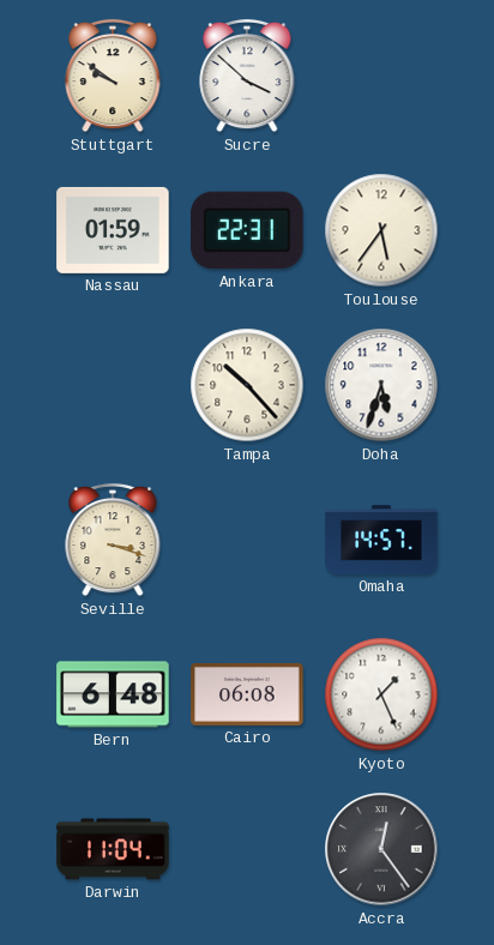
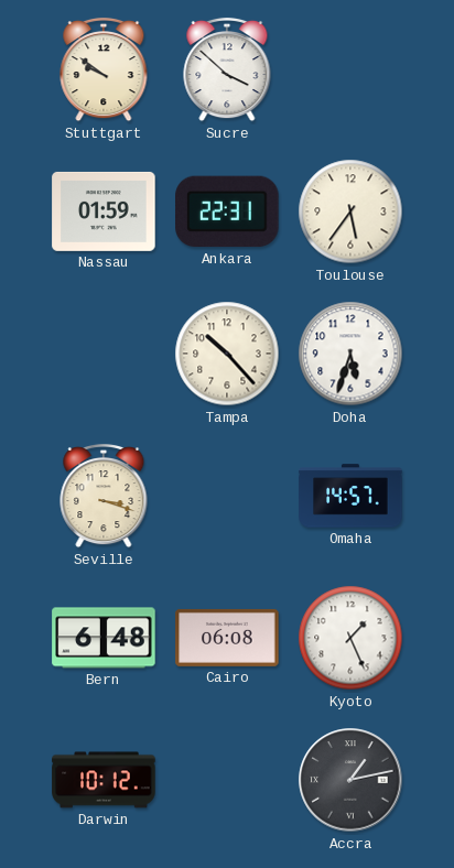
Darwin: 11:04 -> 10:12 (104, 780)
Accra: 12:24 -> 1:13 (350, 780)
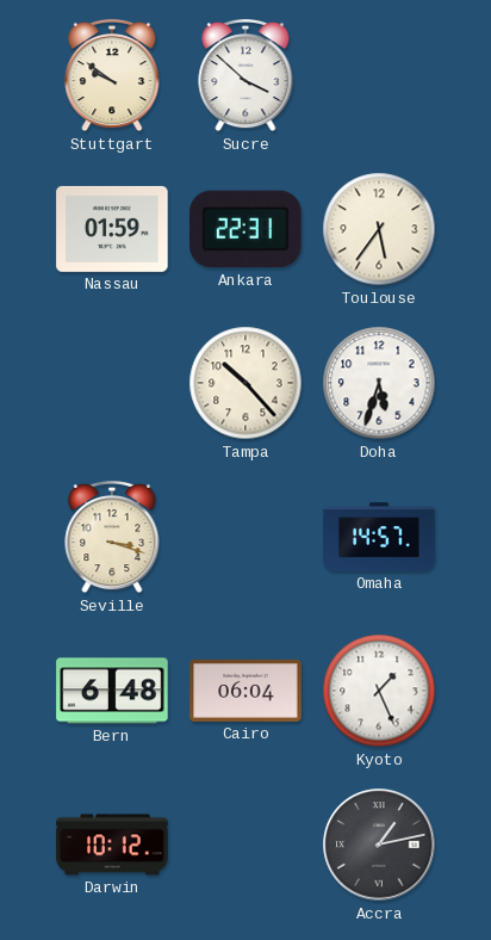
Cairo: 06:08 -> 06:04 (245, 691)
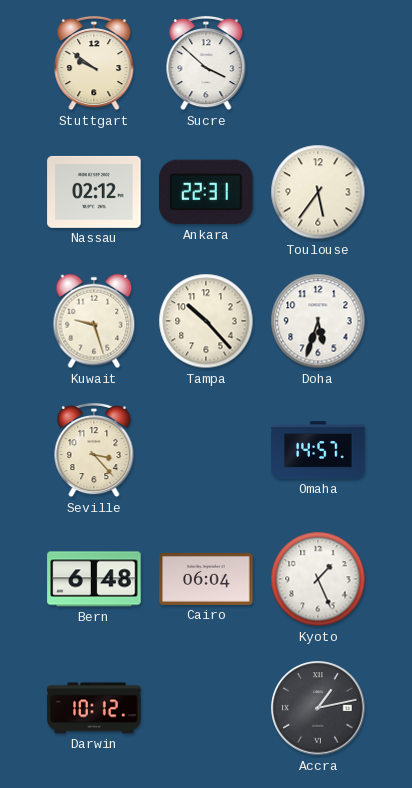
Nassau: 01:59 -> 02:12 (94, 192)
Kuwait: none -> 9:27 (94, 321)
Seville: 3:18 -> 3:23 (94, 450)
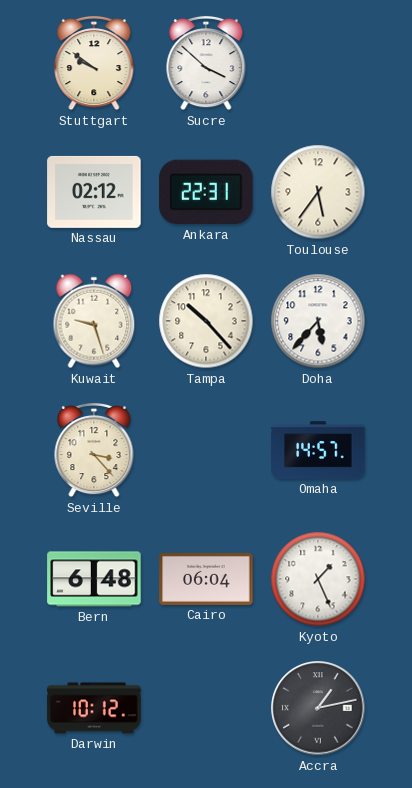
Doha: 5:33 -> 5:37 (318, 321)
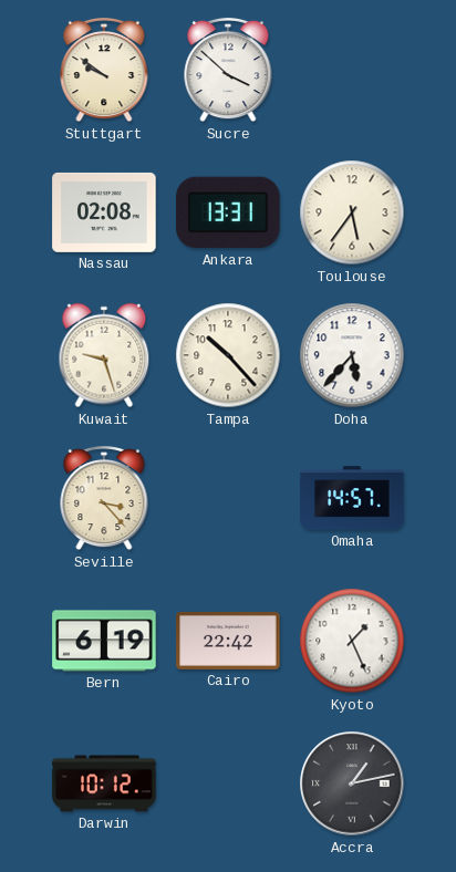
Nassau: 02:12 -> 02:08 (104, 212)
Ankara: 22:31 -> 13:31 (228, 212)
Bern: 6:48 -> 6:19 (104, 641)
Cairo: 06:04 -> 22:42 (228, 641)
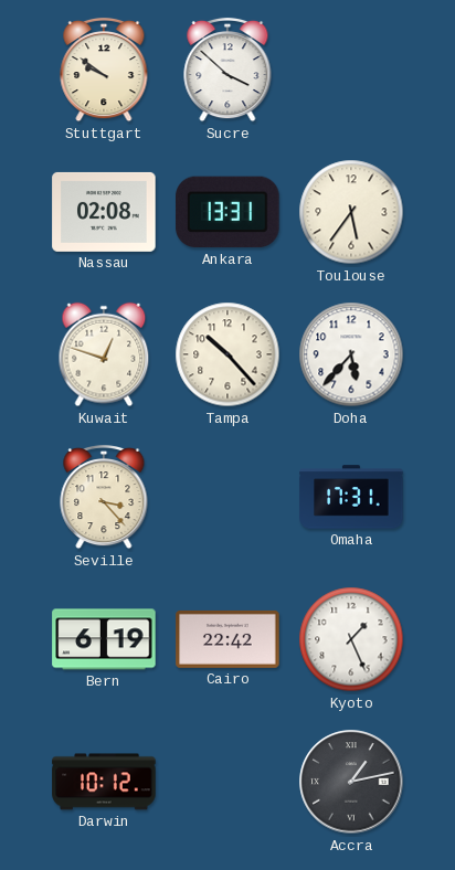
Kuwait: 9:27 -> 12:48 (104, 354)
Omaha: 14:57 -> 17:31 (351, 497)
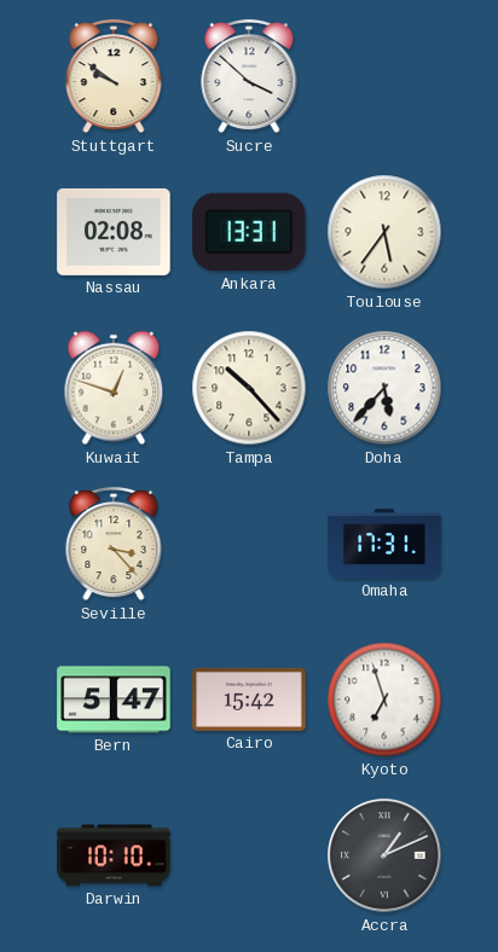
Bern: 6:19 -> 5:47 (114, 700)
Cairo: 22:42 -> 15:42 (249, 700)
Kyoto: 1:26 -> 6:57 (384, 700)
Darwin: 10:12 -> 10:10 (114, 855)
Accra: 1:13 -> 1:11 (384, 855)
